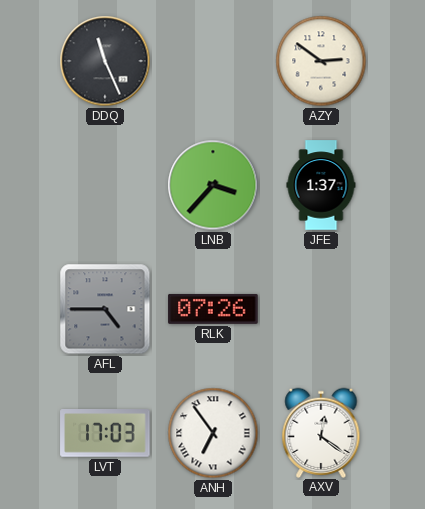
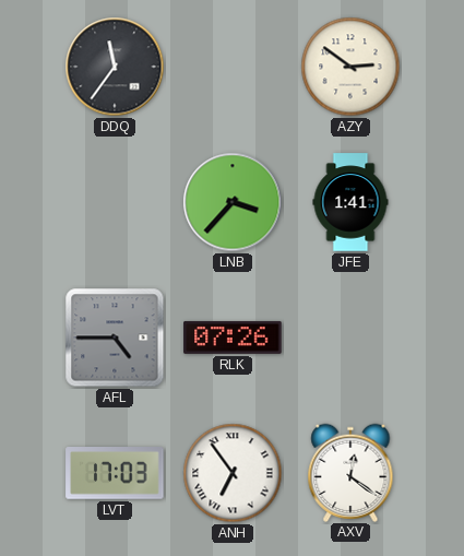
DDQ: 11:26 -> 11:36 (115, 67)
JFE: 1:37 -> 1:41 (350, 202)
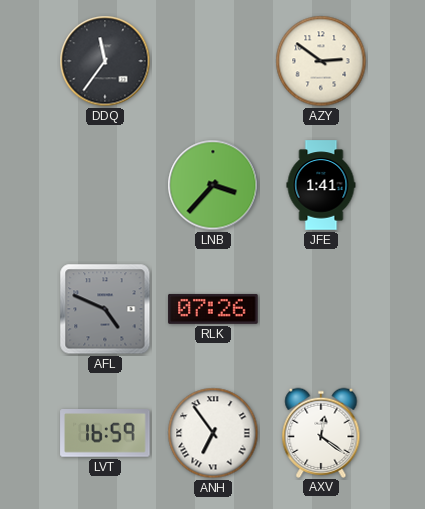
AFL: 4:45 -> 4:49 (105, 309)
LVT: 17:03 -> 16:59 (105, 434)
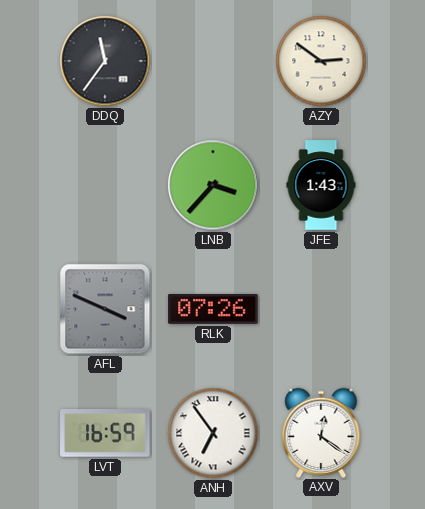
JFE: 1:41 -> 1:43 (321, 185)
AFL: 4:49 -> 3:49 (105, 309)
